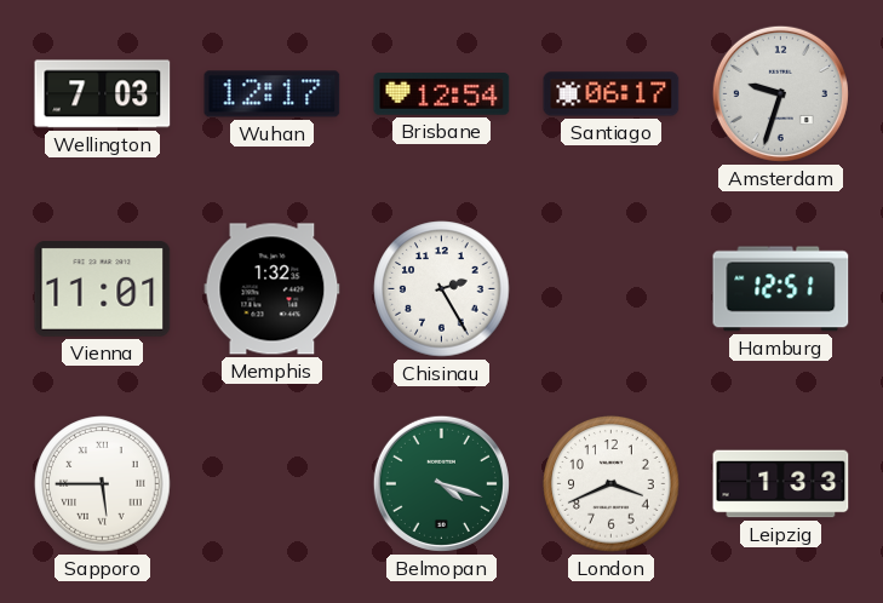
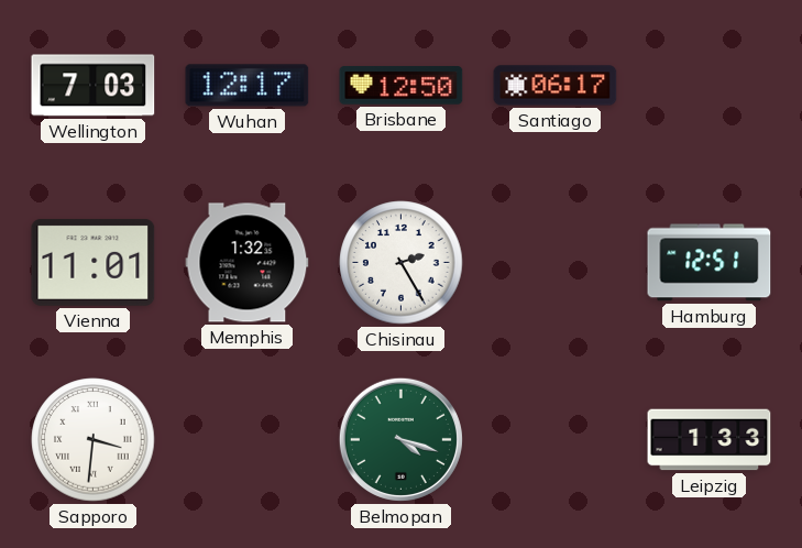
Brisbane: 12:54 -> 12:50 (402, 86)
Amsterdam: 9:33 -> none (780, 93)
Sapporo: 5:45 -> 3:31 (94, 440)
London: 3:41 -> none (612, 484)
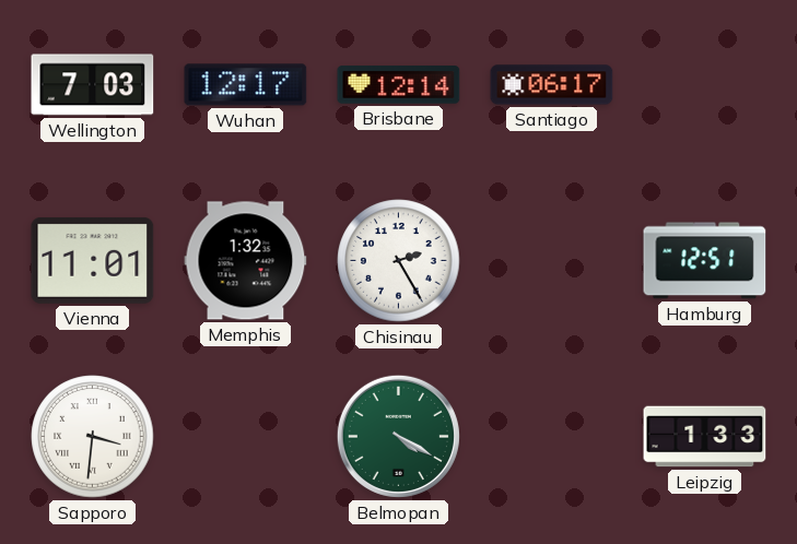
Brisbane: 12:50 -> 12:14 (399, 85)
Belmopan: 4:18 -> 4:20 (398, 436)
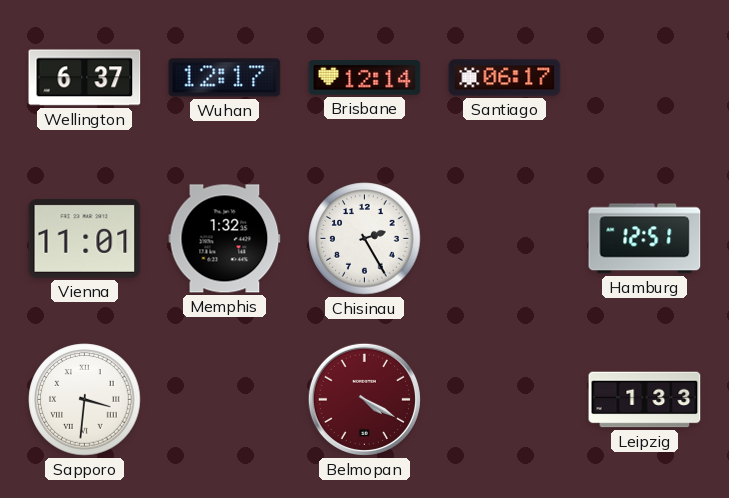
Wellington: 7:03 -> 6:37 (85, 78)
Belmopan dial: green -> burgundy (364, 399)
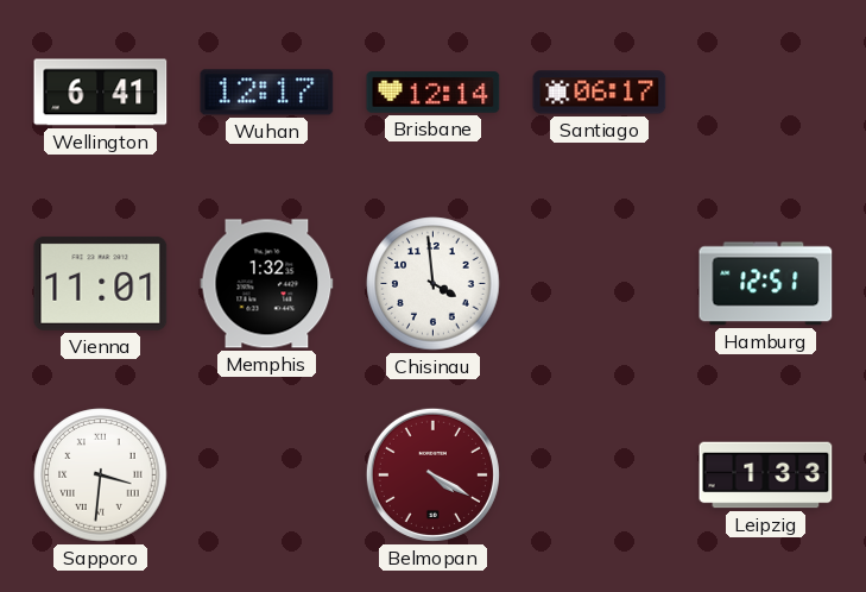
Wellington: 6:37 -> 6:41 (101, 93)
Chisinau: 2:25 -> 3:59 (434, 284)
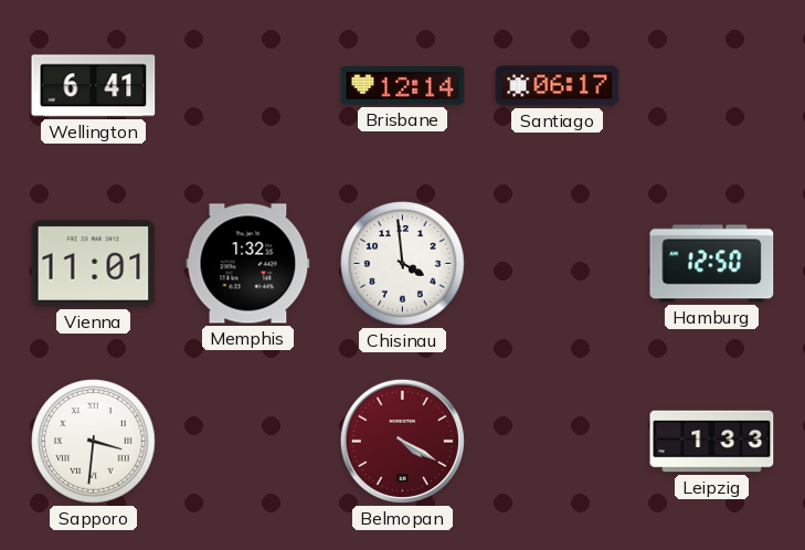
Wuhan: 12:17 -> none (267, 93)
Hamburg: 12:51 -> 12:50 (712, 264)
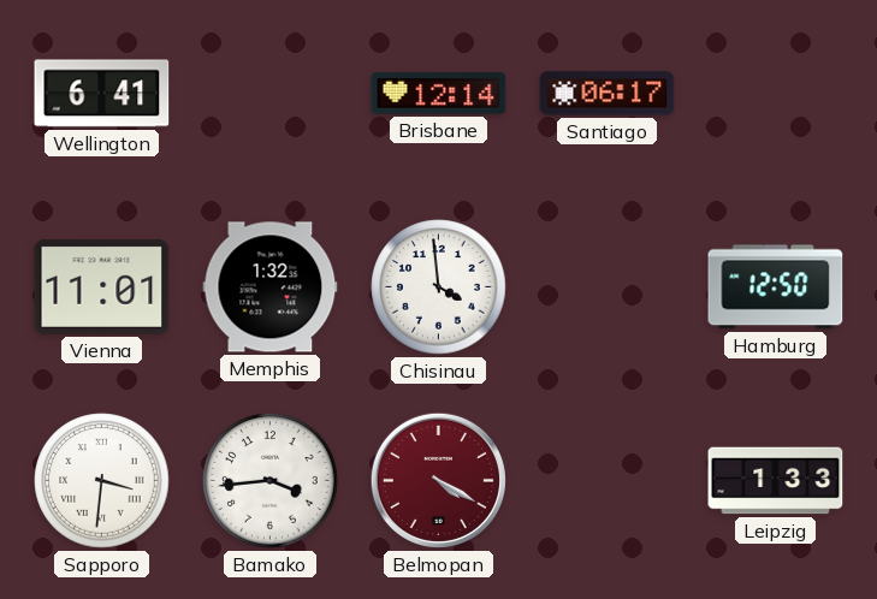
Bamako: none -> 3:44 (271, 481)
